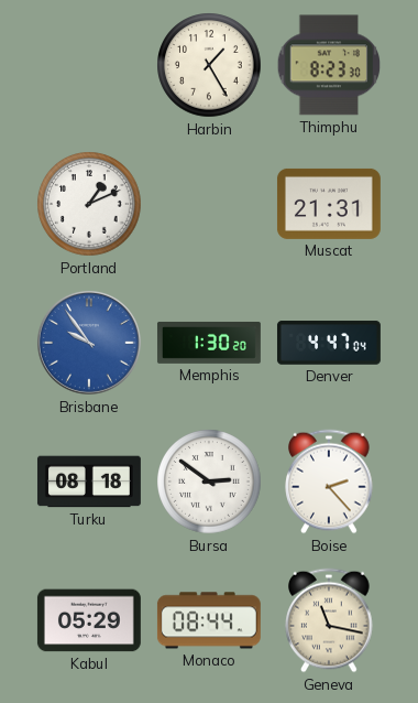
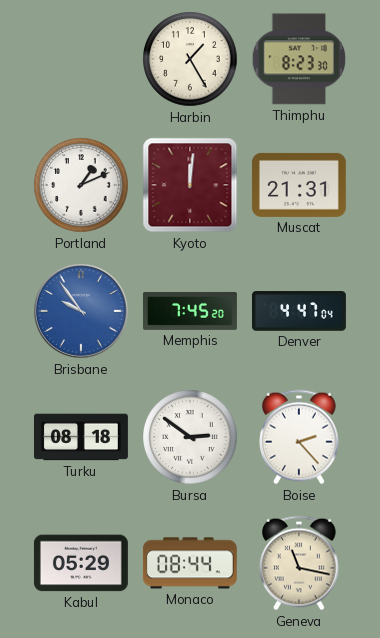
Kyoto: none -> 12:01 (190, 185)
Memphis: 1:30 -> 7:45 (190, 311)
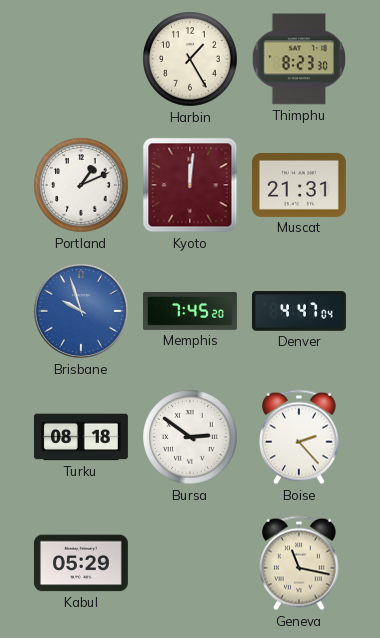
Brisbane: 9:54 -> 9:57 (81, 311)
Monaco: 08:44 -> none (190, 563)
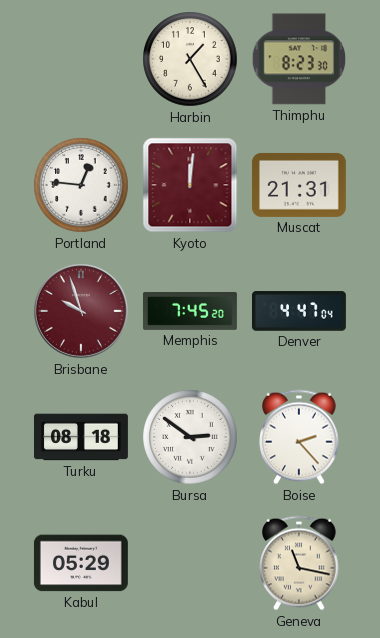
Portland: 1:11 -> 12:46 (81, 185)
Brisbane dial: blue -> burgundy (81, 311)
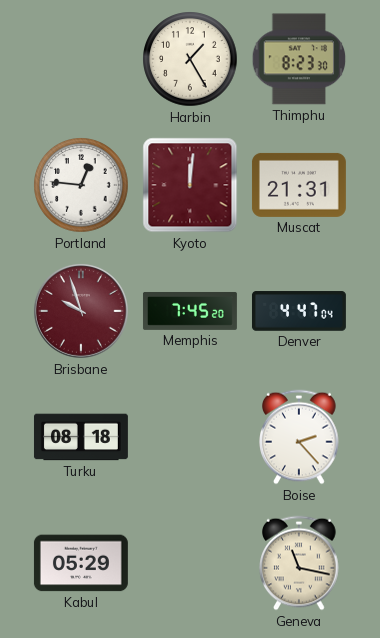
Bursa: 2:51 -> none (190, 437)
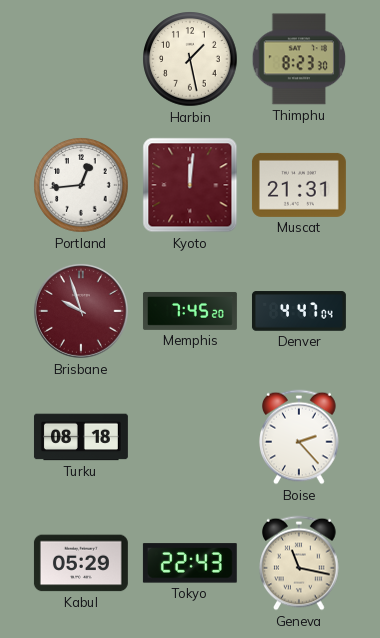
Harbin: 1:25 -> 1:28 (190, 59)
Portland: 12:46 -> 12:44 (81, 185)
Tokyo: none -> 22:43 (190, 563)
